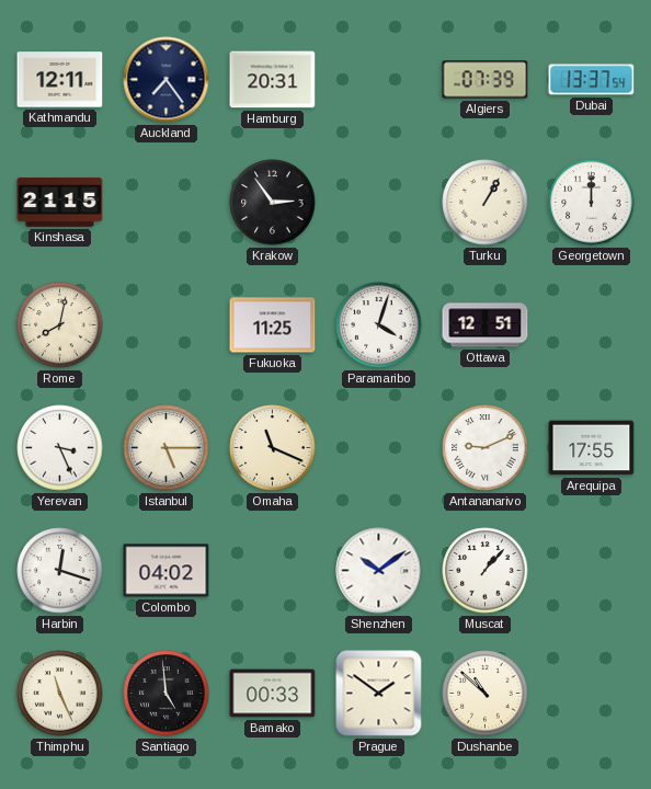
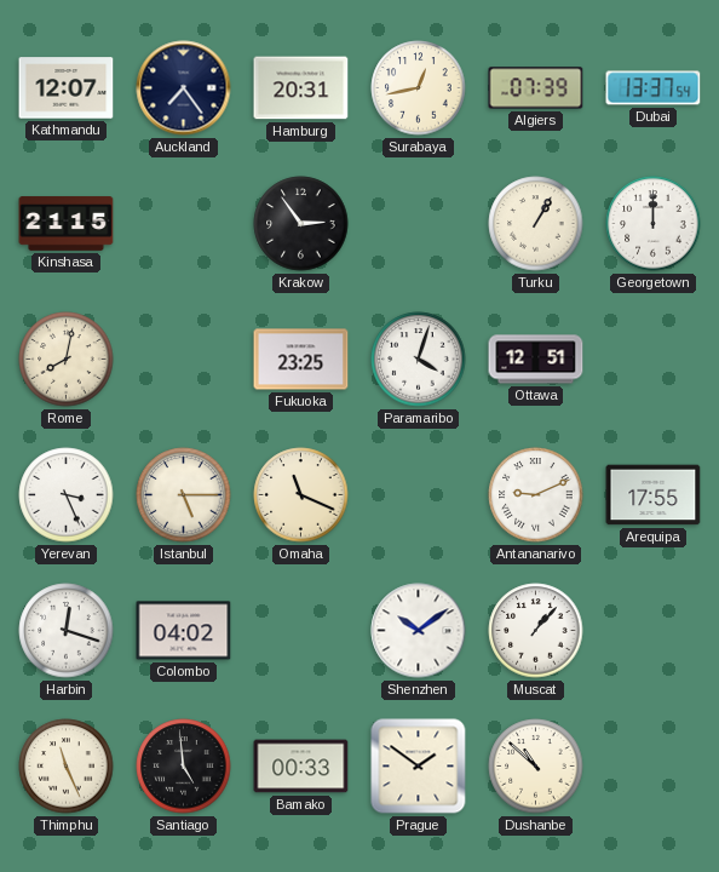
Kathmandu: 12:11 -> 12:07 (67, 88)
Surabaya: none -> 12:43 (419, 88)
Fukuoka: 11:25 -> 23:25 (301, 360)
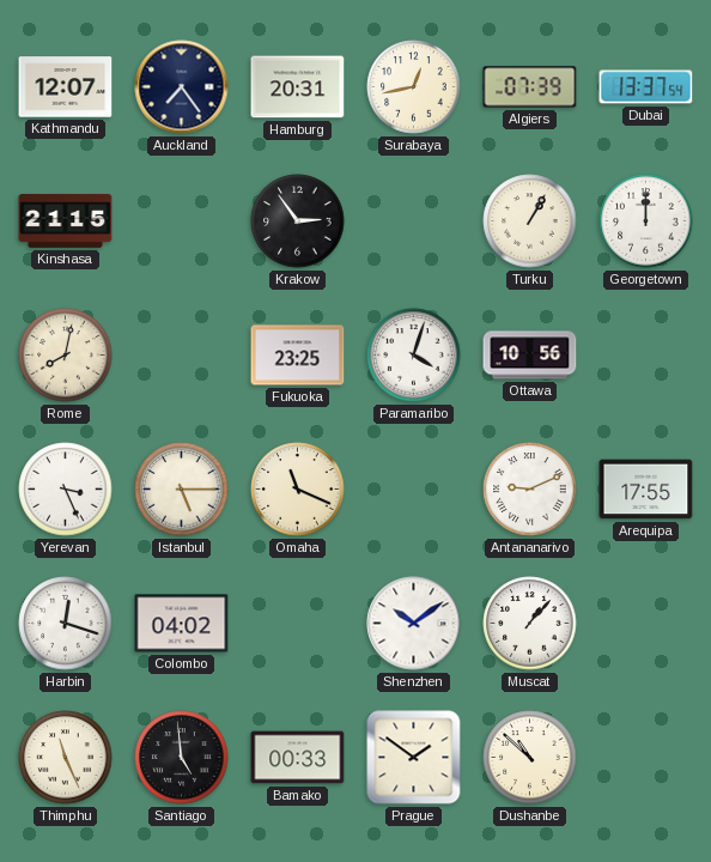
Ottawa: 12:51 -> 10:56 (530, 356)
